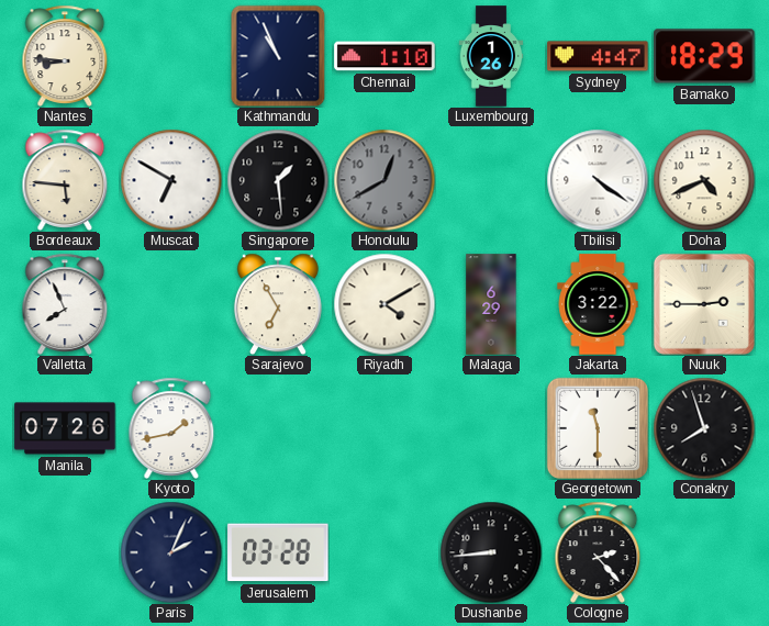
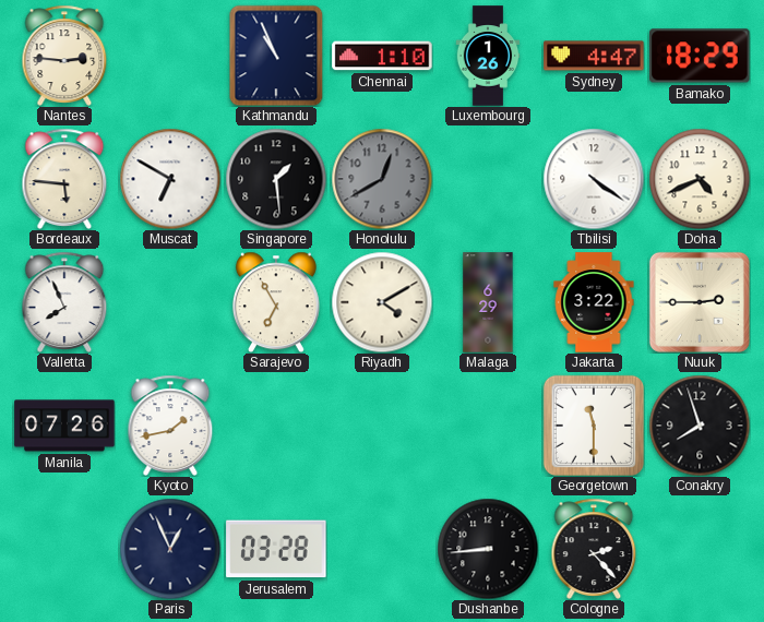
Nantes: 8:46 -> 2:46 (64, 56)
Paris: 2:04 -> 12:56 (170, 549)
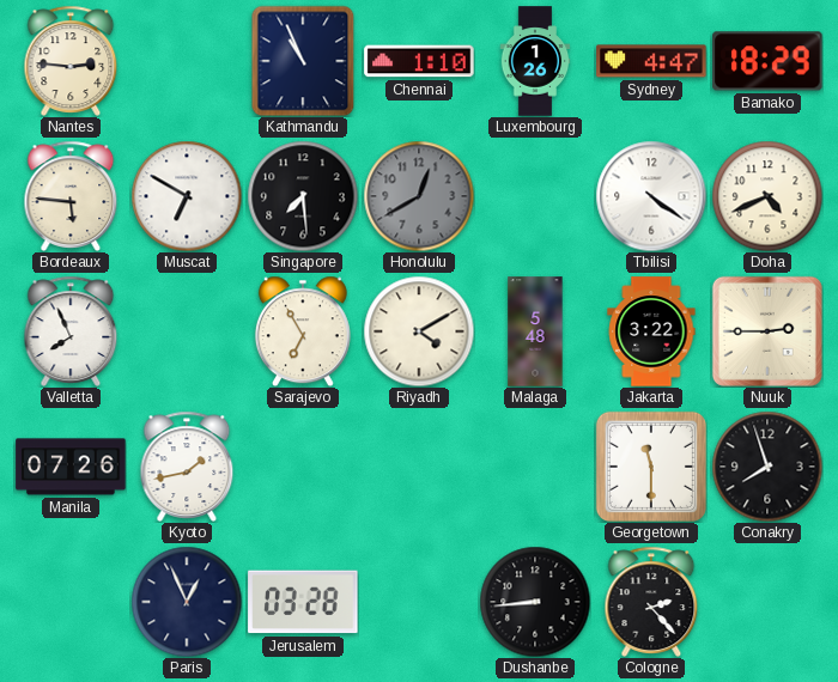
Singapore: 1:29 -> 7:29 (303, 196)
Malaga: 6:29 -> 5:48 (535, 331)
